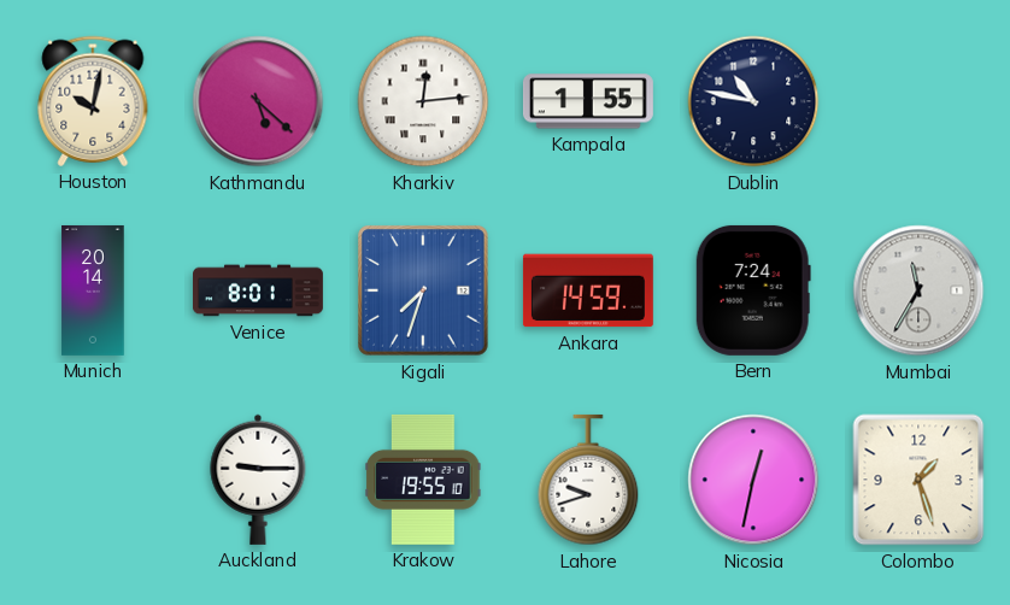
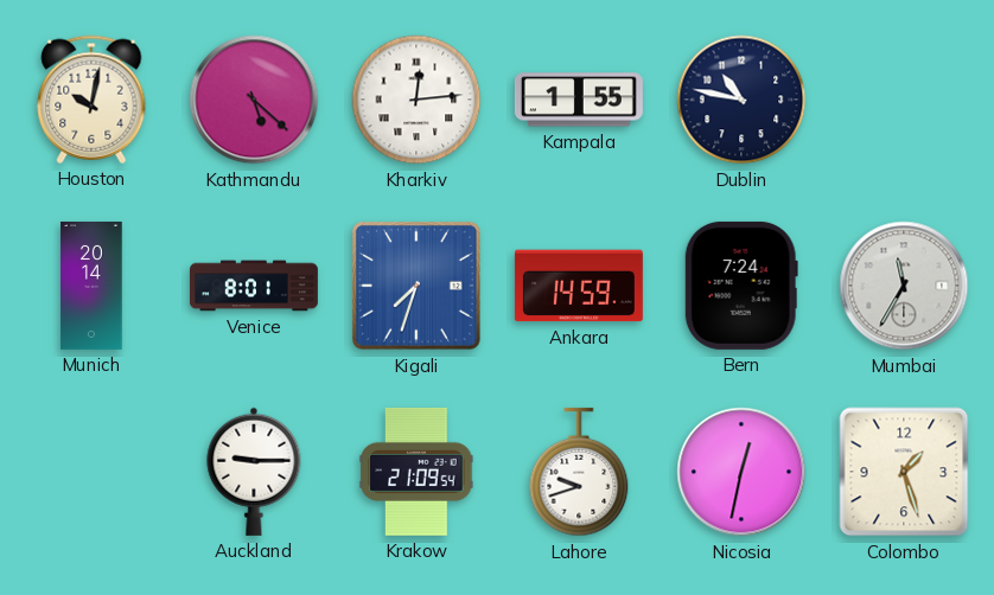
Krakow: 19:55 -> 21:09 (416, 472)
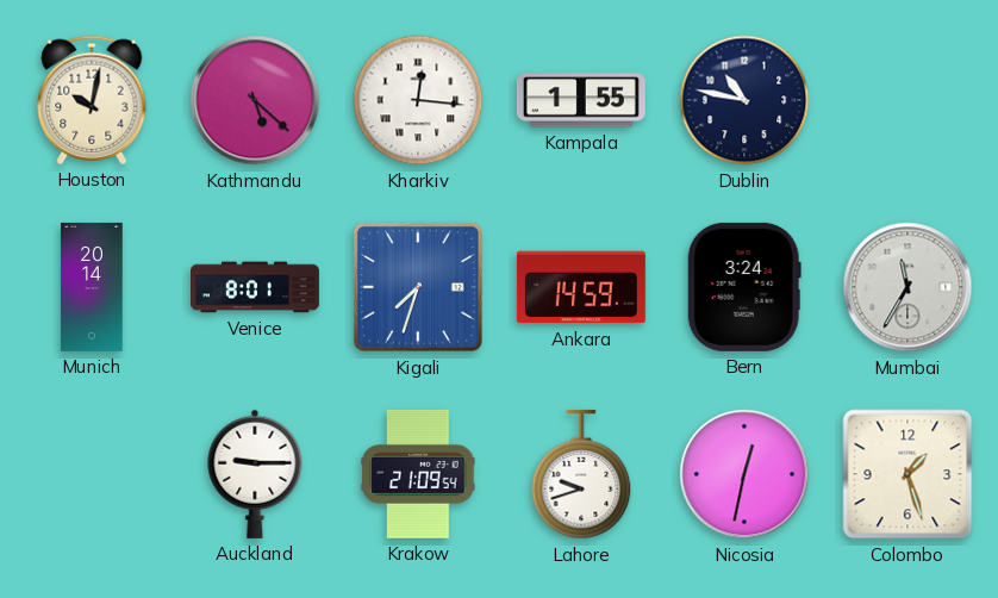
Kharkiv: 12:14 -> 12:16 (418, 100)
Bern: 7:24 -> 3:24 (744, 287)
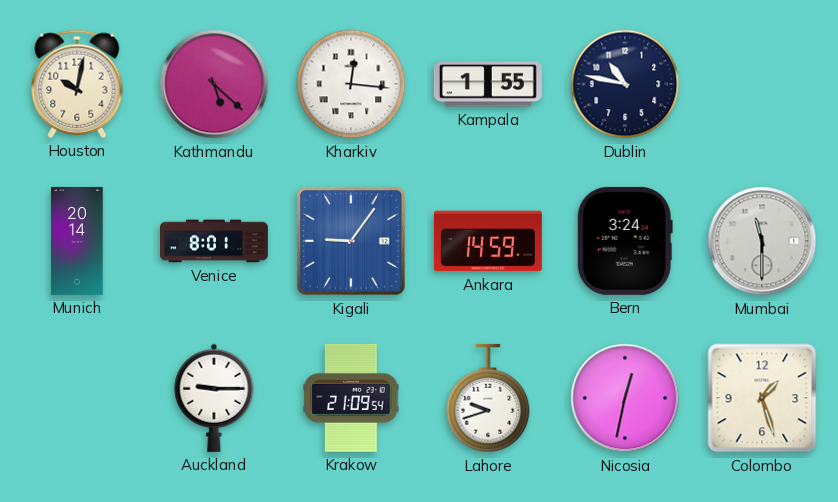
Kigali: 7:33 -> 9:06 (351, 241)
Mumbai: 11:35 -> 11:30 (762, 241)
